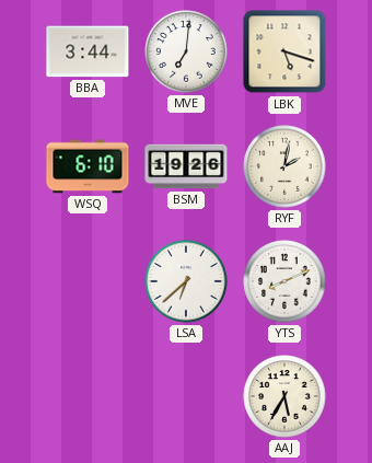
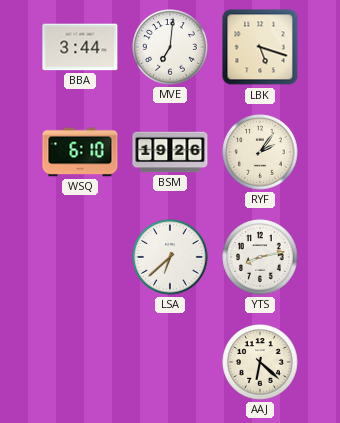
RYF: 2:02 -> 2:06 (260, 152)
YTS: 8:11 -> 8:13 (260, 257)
AAJ: 5:35 -> 6:22 (260, 362)
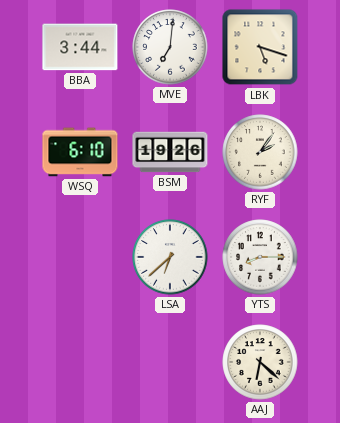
YTS: 8:13 -> 8:15 (260, 257)
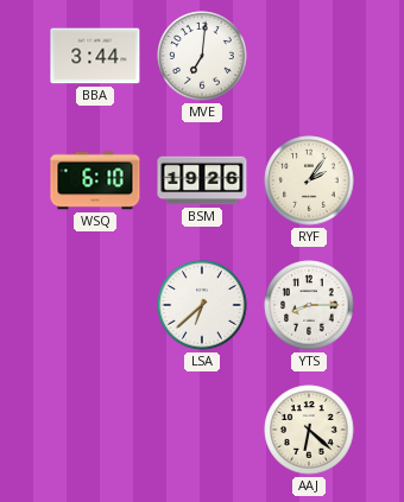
LBK: 5:18 -> none (260, 47)
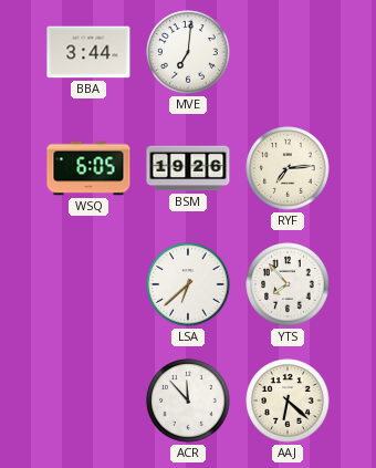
WSQ: 6:10 -> 6:05 (88, 168)
RYF: 2:06 -> 7:14 (288, 168)
YTS: 8:15 -> 7:53 (288, 284)
ACR: none -> 11:53 (188, 401)
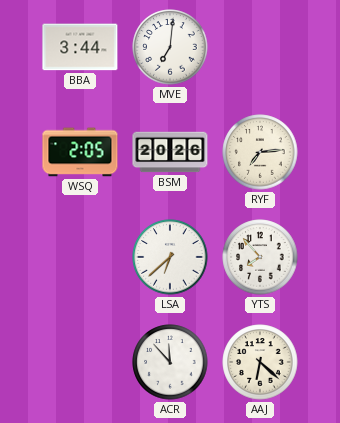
WSQ: 6:05 -> 2:05 (80, 152)
BSM: 19:26 -> 20:26 (170, 152)
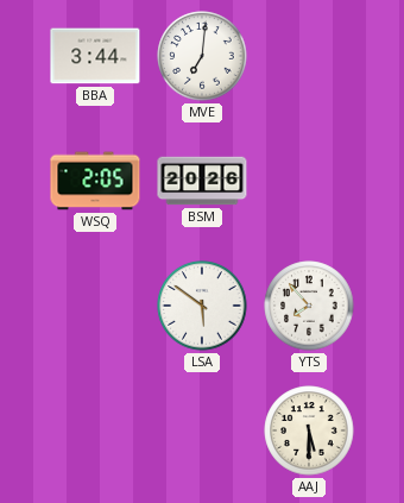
RYF: 7:14 -> none (260, 152)
LSA: 6:38 -> 5:51 (202, 306)
ACR: 11:53 -> none (170, 362)
AAJ: 6:22 -> 5:30 (309, 430)
